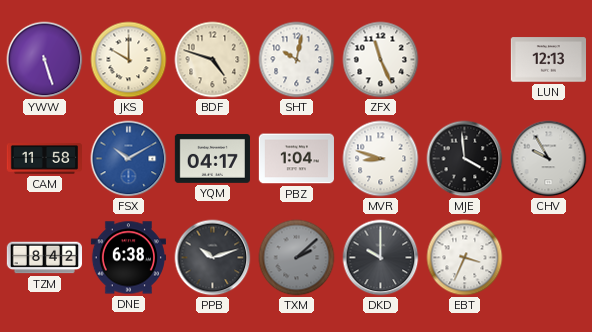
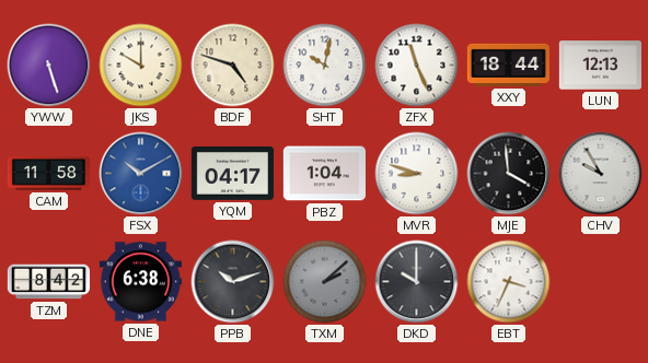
XXY: none -> 18:44 (508, 65)
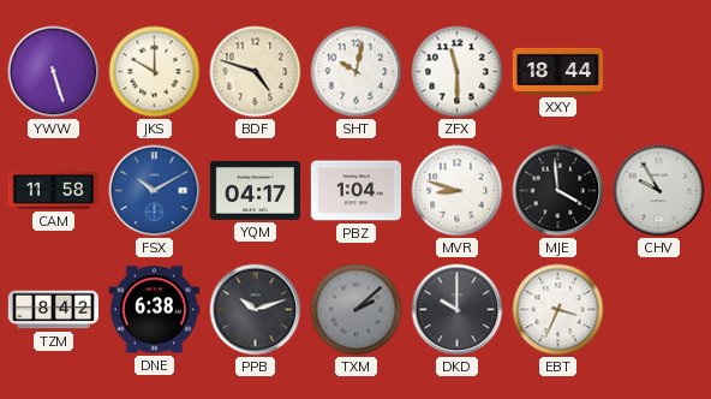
ZFX: 11:26 -> 11:30 (458, 72)
LUN: 12:13 -> none (600, 66)
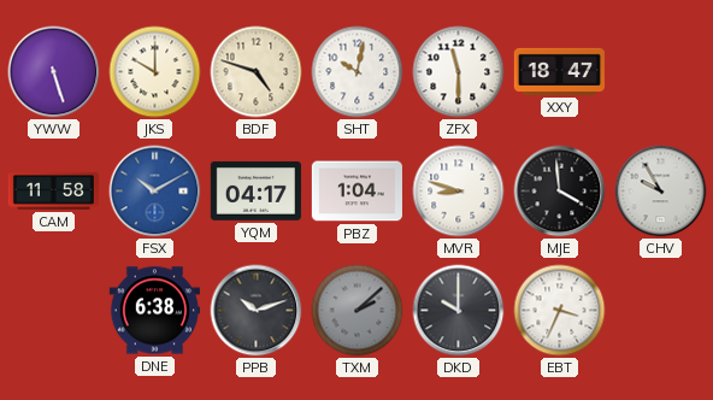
XXY: 18:44 -> 18:47 (559, 71)
TZM: 8:42 -> none (53, 310)
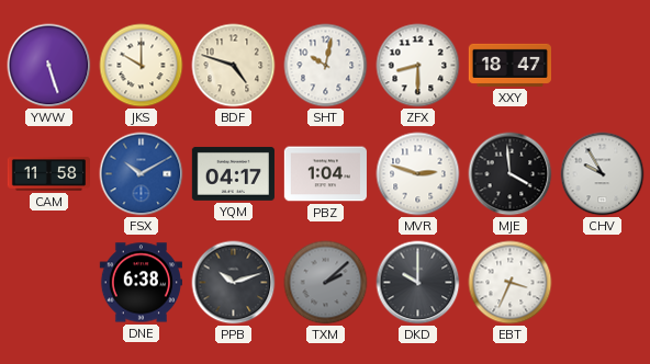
ZFX: 11:30 -> 8:30 (418, 66)
MVR: 8:48 -> 2:48 (418, 174)
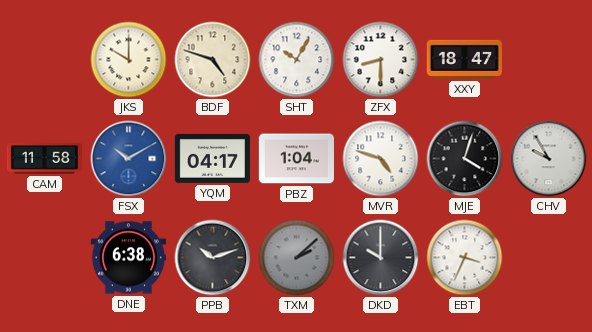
YWW: 5:27 -> none (49, 66)
SHT: 10:02 -> 10:05 (297, 60)
MVR: 2:48 -> 4:48 (381, 159)
MJE: 3:59 -> 4:03 (465, 159)
